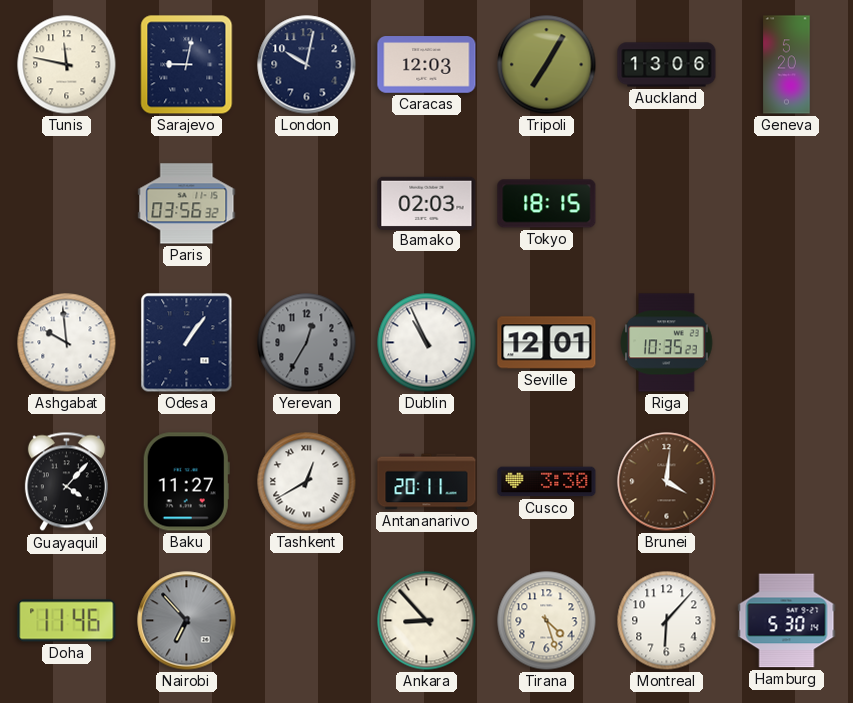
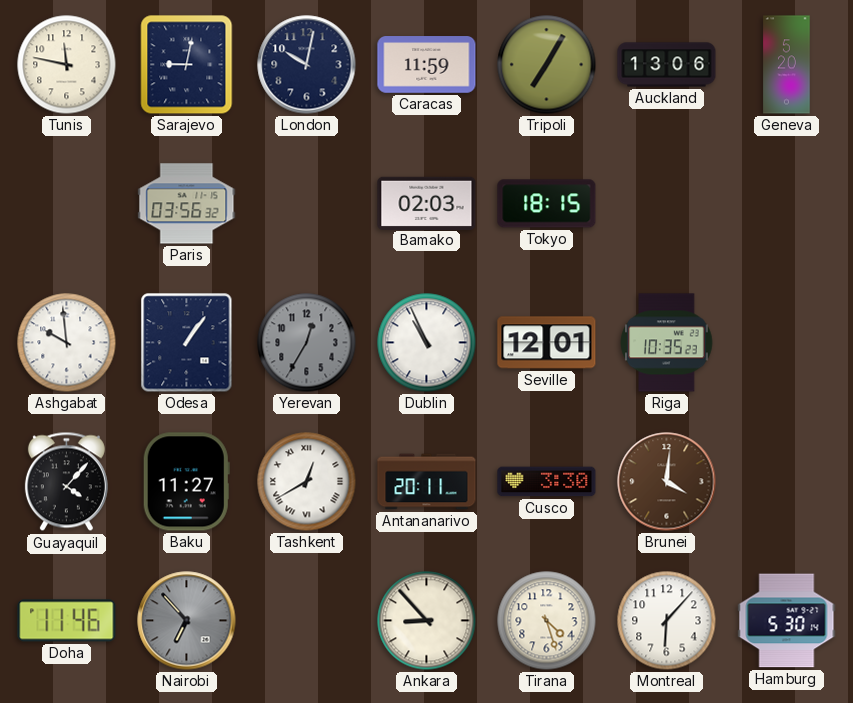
Caracas: 12:03 -> 11:59 (427, 65)
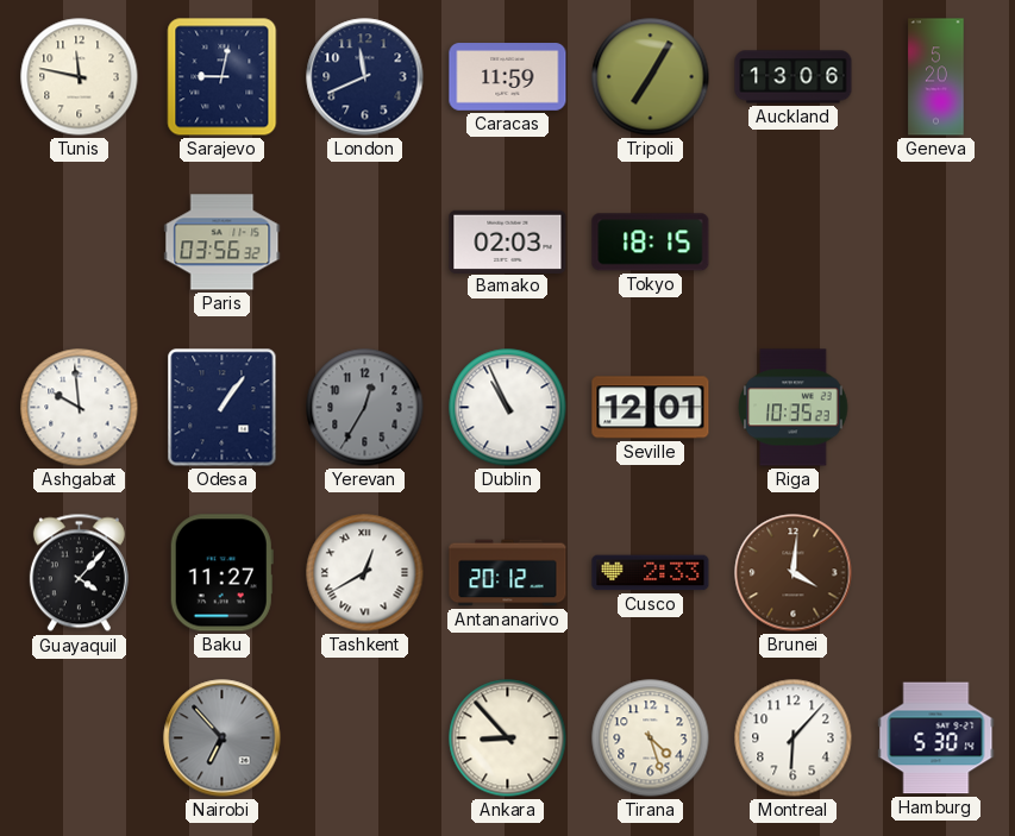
London: 10:02 -> 11:41 (365, 77)
Antananarivo: 20:11 -> 20:12 (508, 573)
Cusco: 3:30 -> 2:33 (651, 573)
Doha: 11:46 -> none (67, 621)
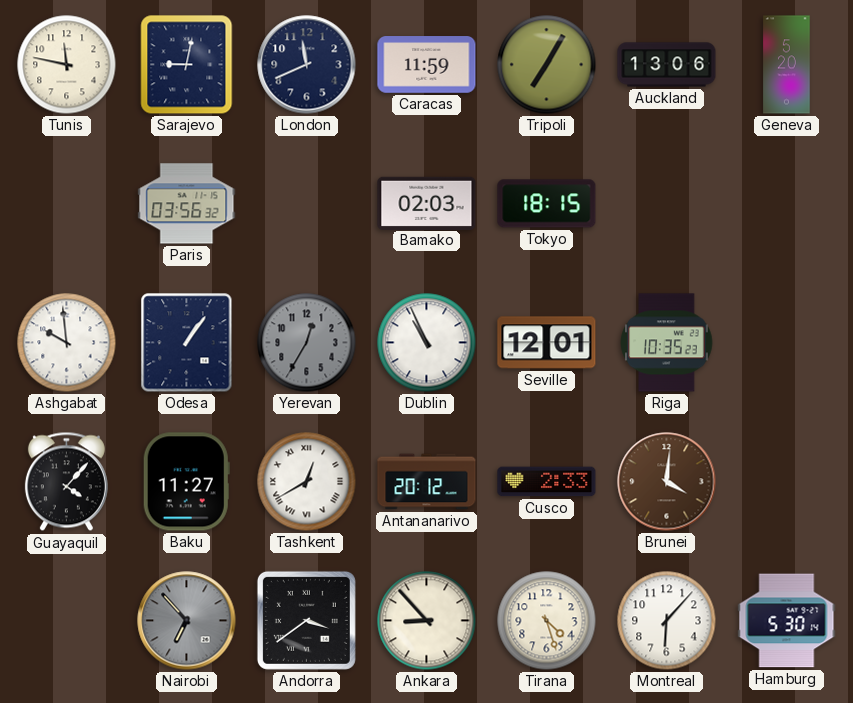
Andorra: none -> 3:39 (306, 620)
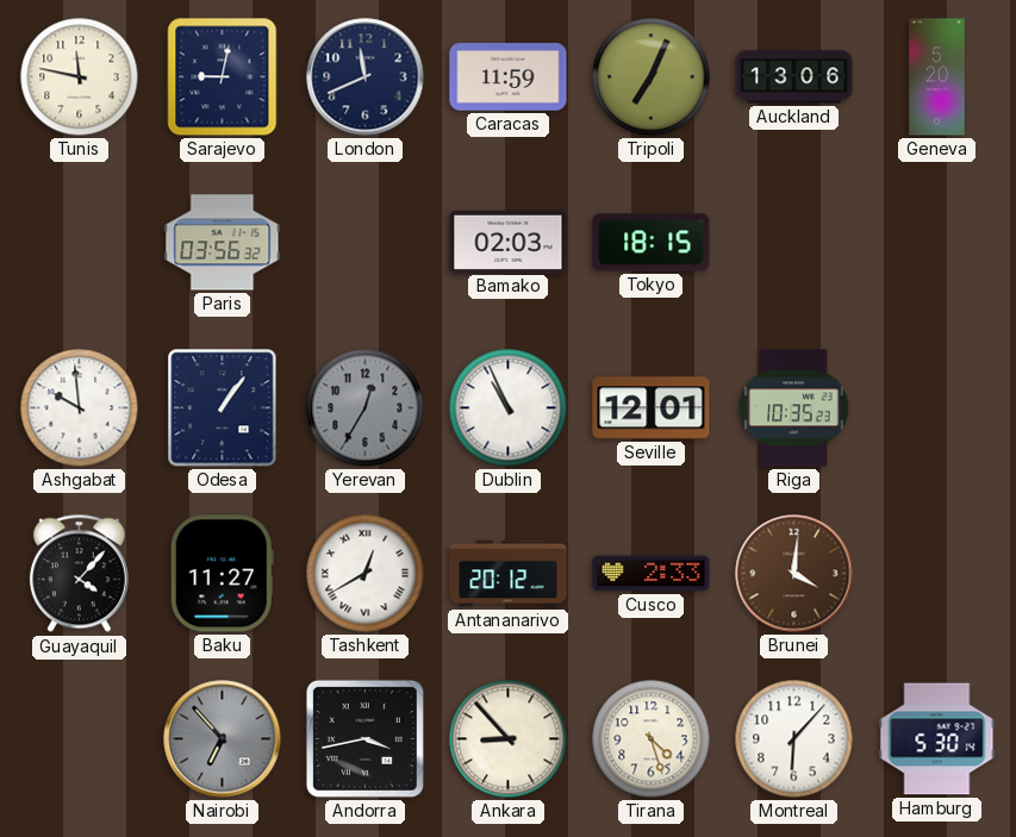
Tripoli: 7:05 -> 7:04 (652, 77)
Andorra: 3:39 -> 3:43 (364, 738)
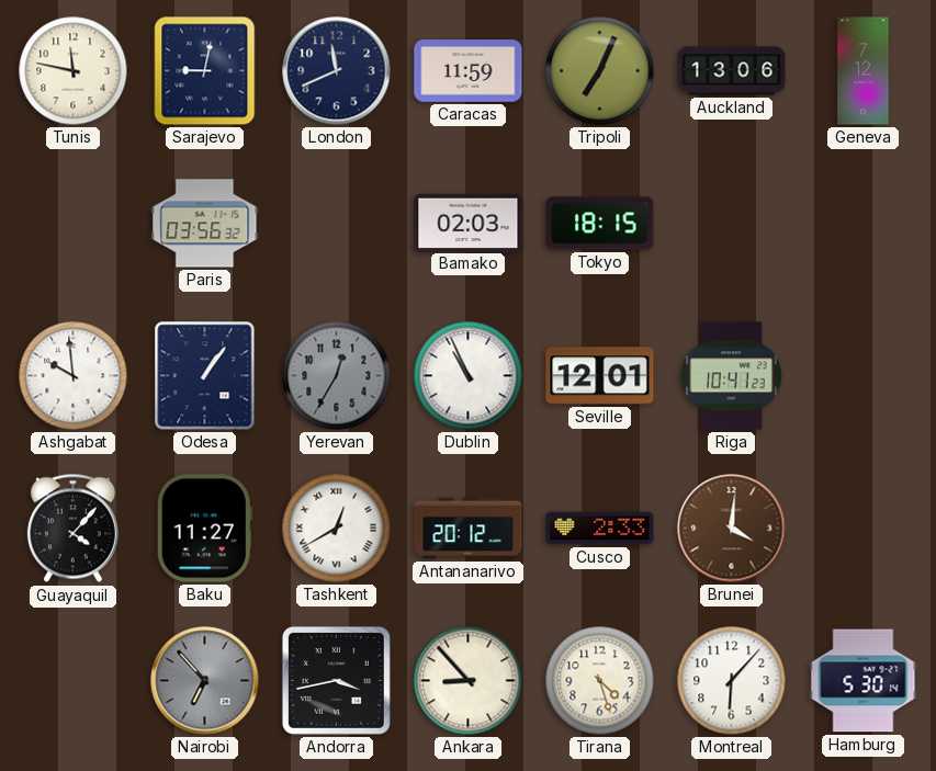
Geneva: 5:20 -> 7:12 (864, 71)
Riga: 10:35 -> 10:41 (732, 376)
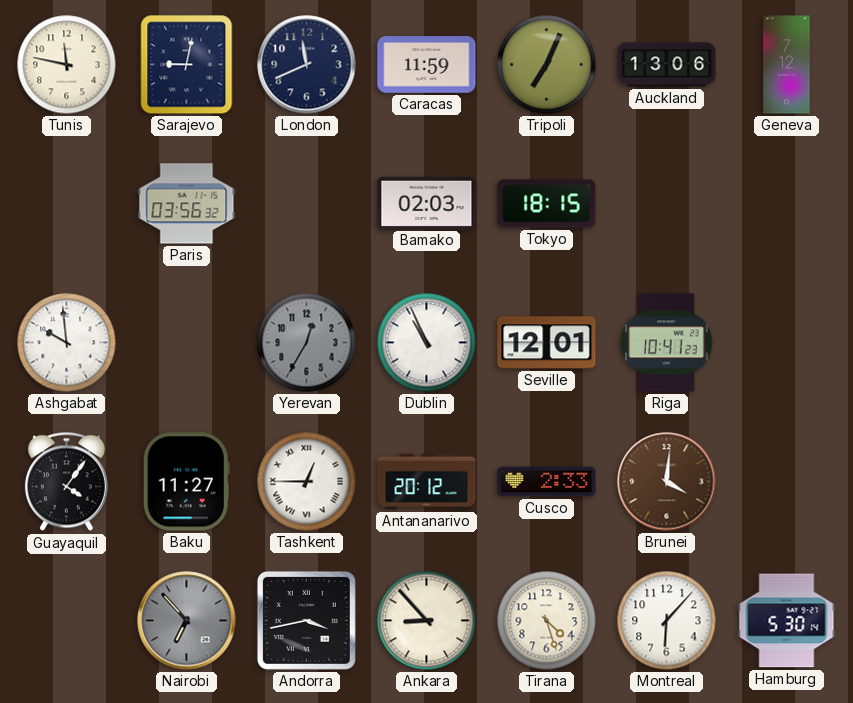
Odesa: 1:06 -> none (205, 376)
Guayaquil: 4:07 -> 4:06 (66, 482)
Tashkent: 12:40 -> 12:45 (307, 482)
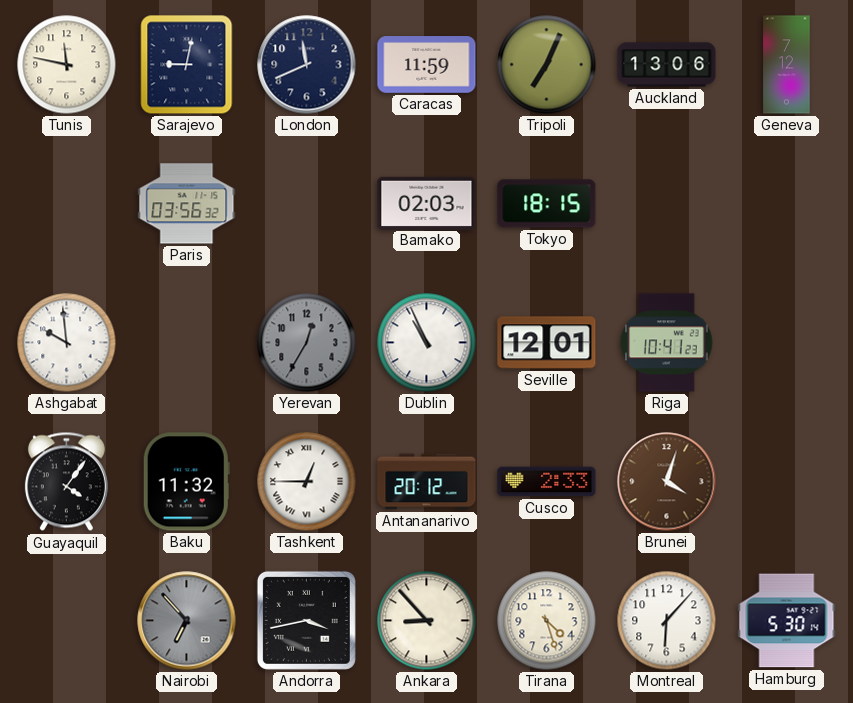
Baku: 11:27 -> 11:32 (186, 482)
Brunei: 4:01 -> 4:03 (667, 482)
